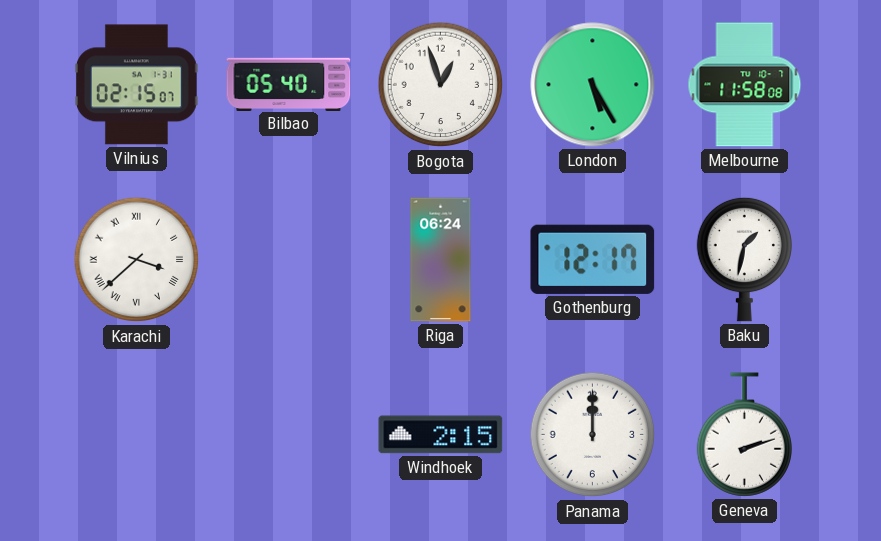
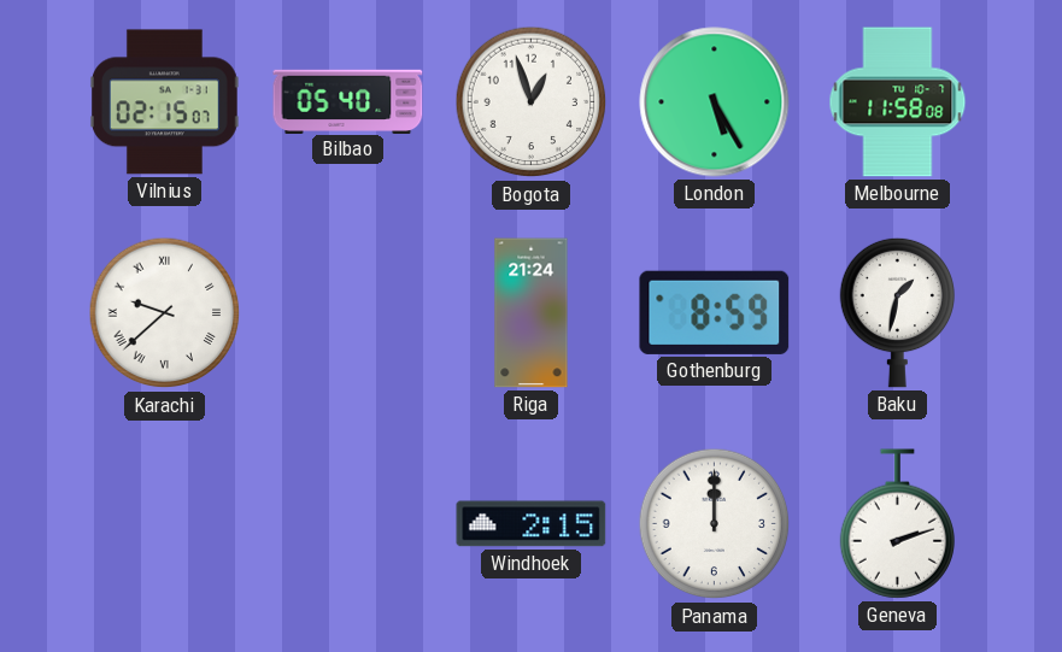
Karachi: 3:38 -> 9:38 (165, 313)
Riga: 06:24 -> 21:24 (532, 313)
Gothenburg: 12:17 -> 8:59 (715, 312)
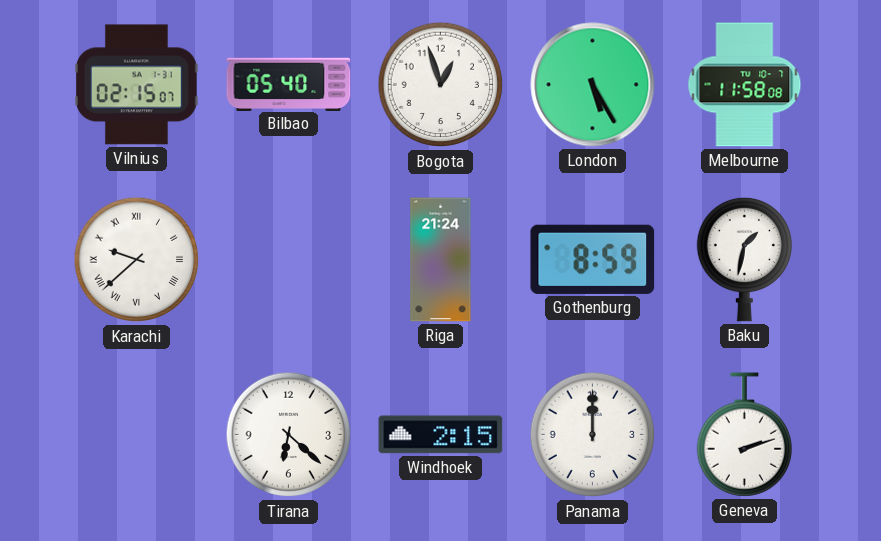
Tirana: none -> 6:22 (289, 435)
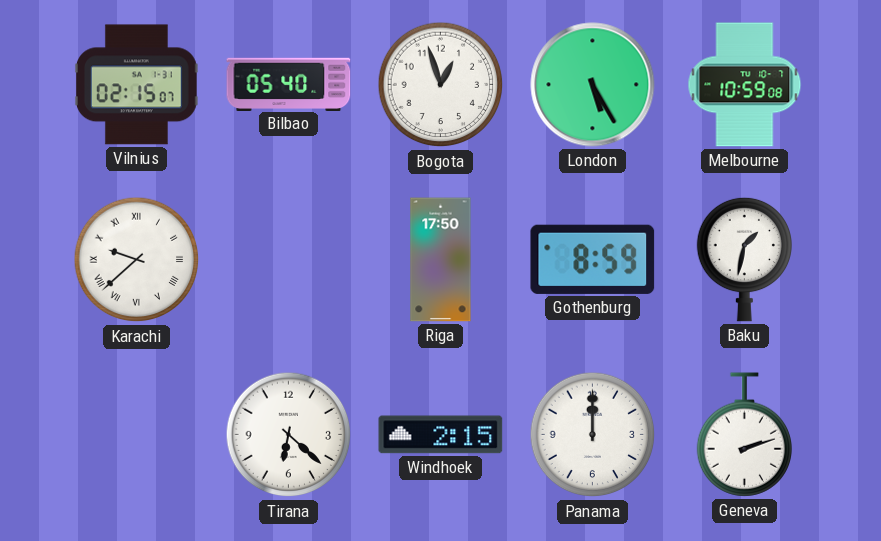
Melbourne: 11:58 -> 10:59 (745, 85)
Riga: 21:24 -> 17:50 (441, 260)
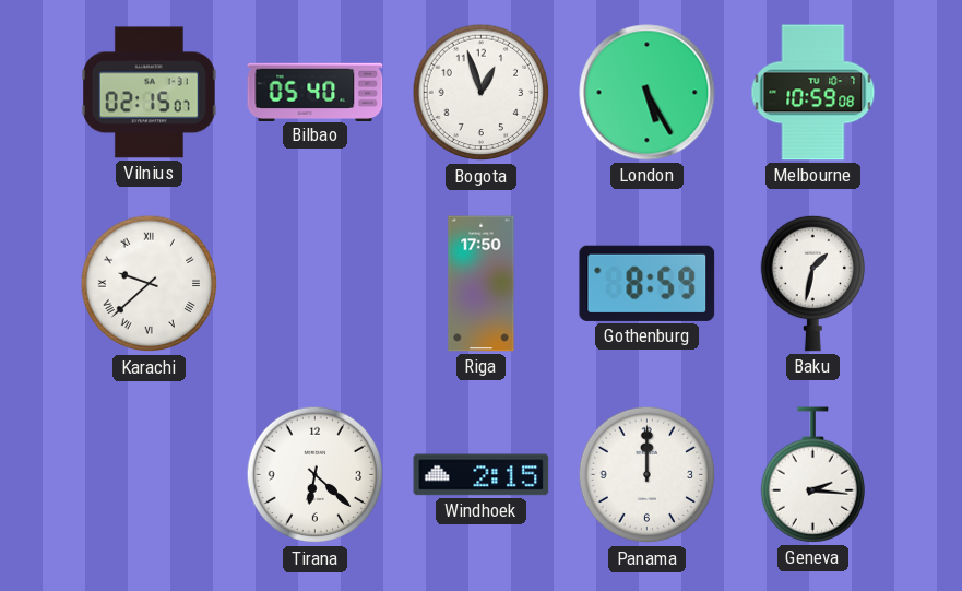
Geneva: 2:12 -> 2:16 (812, 475)
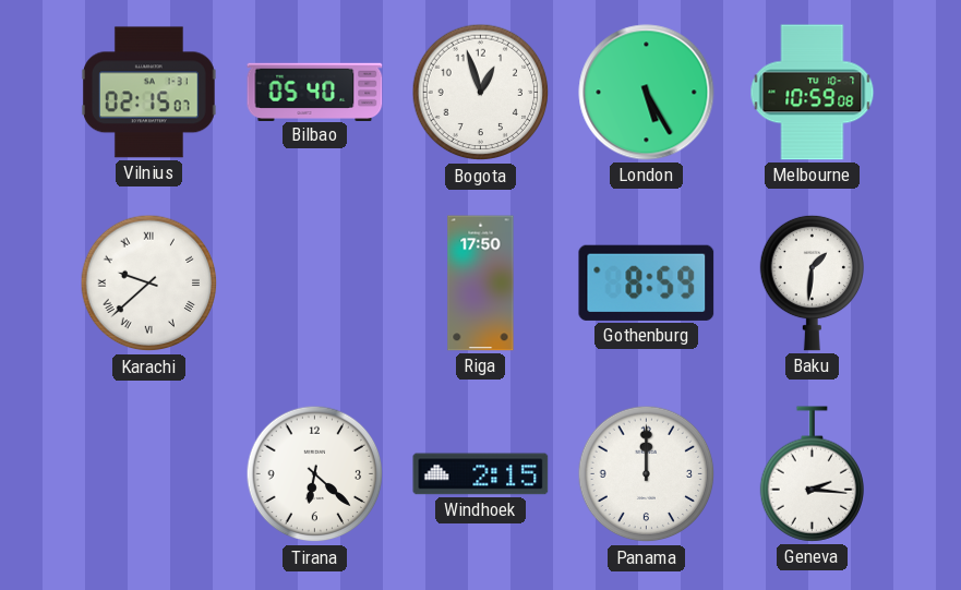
Baku: 1:32 -> 1:31 (812, 282)
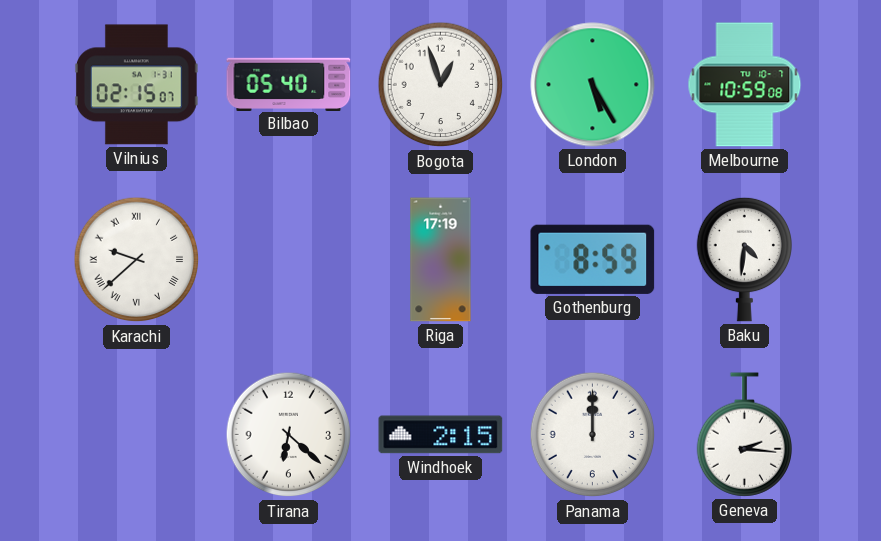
Riga: 17:50 -> 17:19 (441, 260)
Baku: 1:31 -> 4:31 (744, 259)
